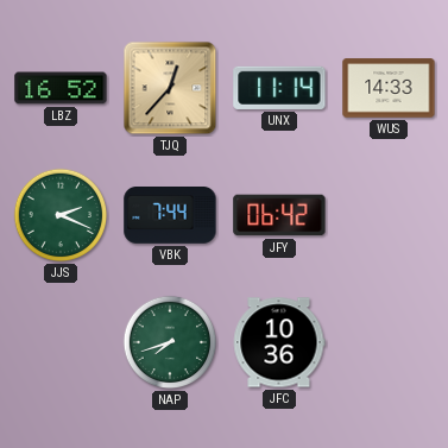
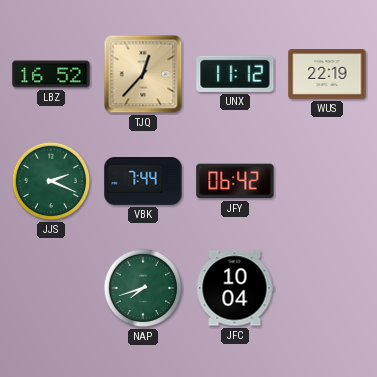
UNX: 11:14 -> 11:12 (235, 74)
WUS: 14:33 -> 22:19 (327, 74)
JFC: 10:36 -> 10:04 (235, 288)
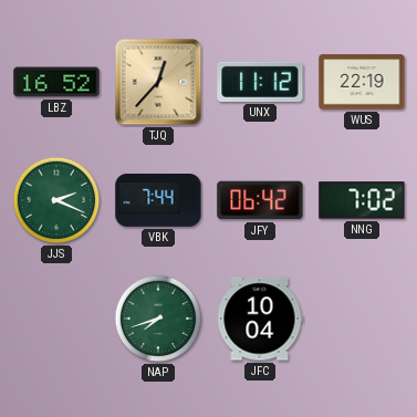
NNG: none -> 7:02 (362, 200)
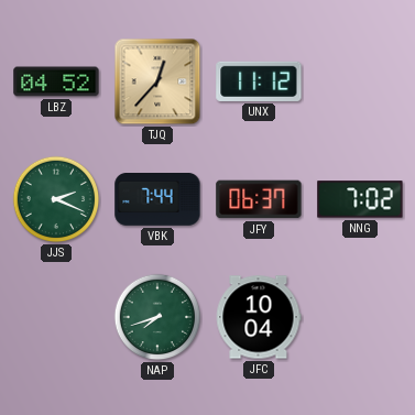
LBZ: 16:52 -> 04:52 (56, 81)
WUS: 22:19 -> none (362, 82)
JFY: 06:42 -> 06:37 (259, 199)
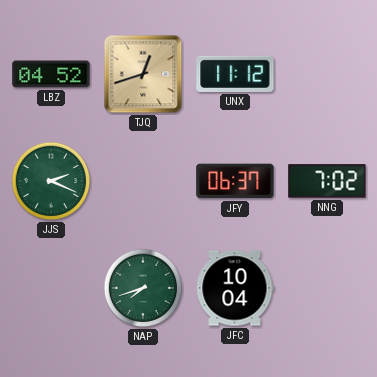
TJQ: 12:37 -> 12:42 (143, 74)
VBK: 7:44 -> none (157, 200)
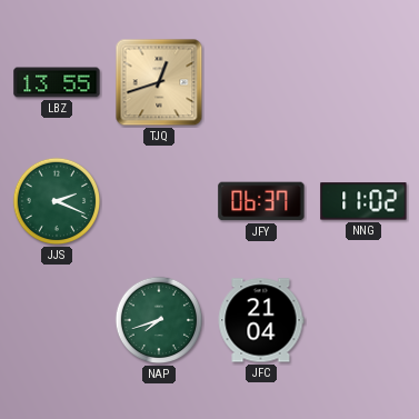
LBZ: 04:52 -> 13:55 (57, 82)
UNX: 11:12 -> none (235, 74)
NNG: 7:02 -> 11:02 (363, 201)
JFC: 10:04 -> 21:04 (261, 320)
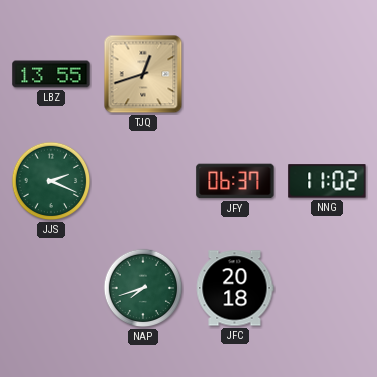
JFC: 21:04 -> 20:18 (235, 288)
